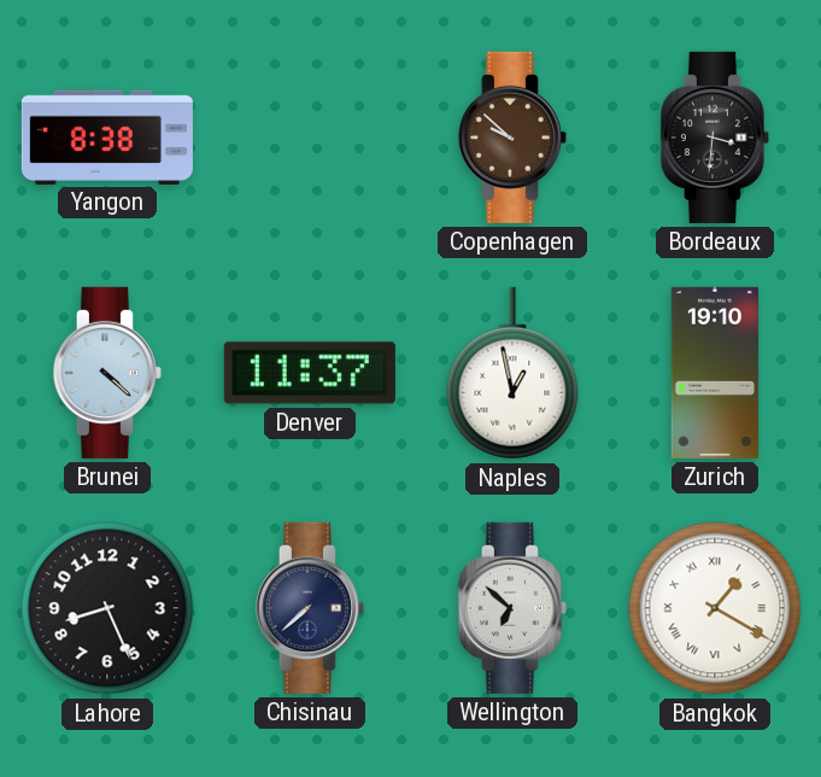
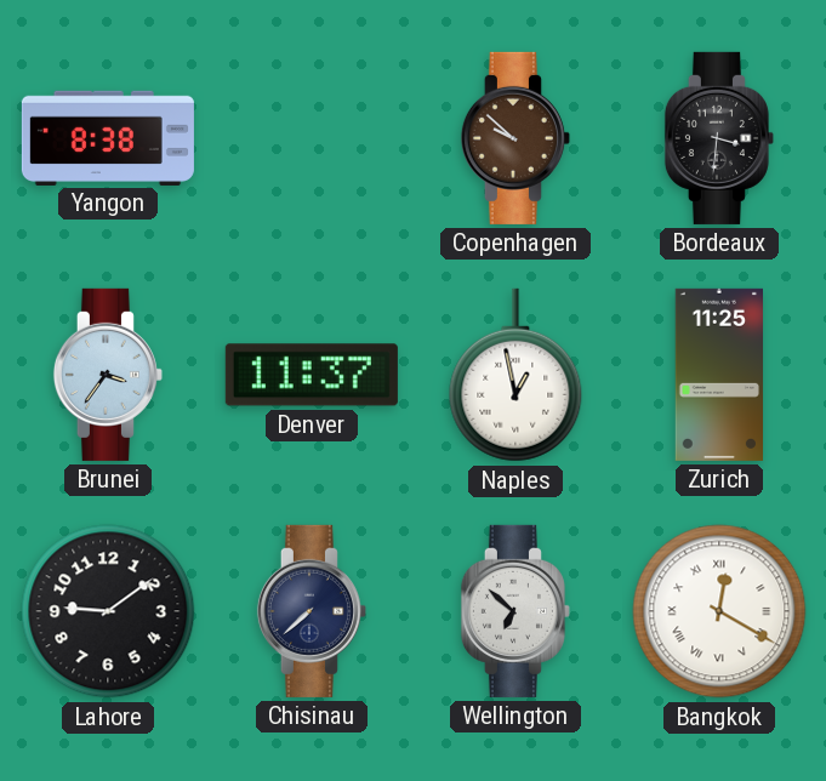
Brunei: 4:22 -> 3:36 (108, 375)
Zurich: 19:10 -> 11:25 (718, 375)
Lahore: 8:26 -> 9:09 (108, 611)
Bangkok: 1:20 -> 12:20 (719, 611)
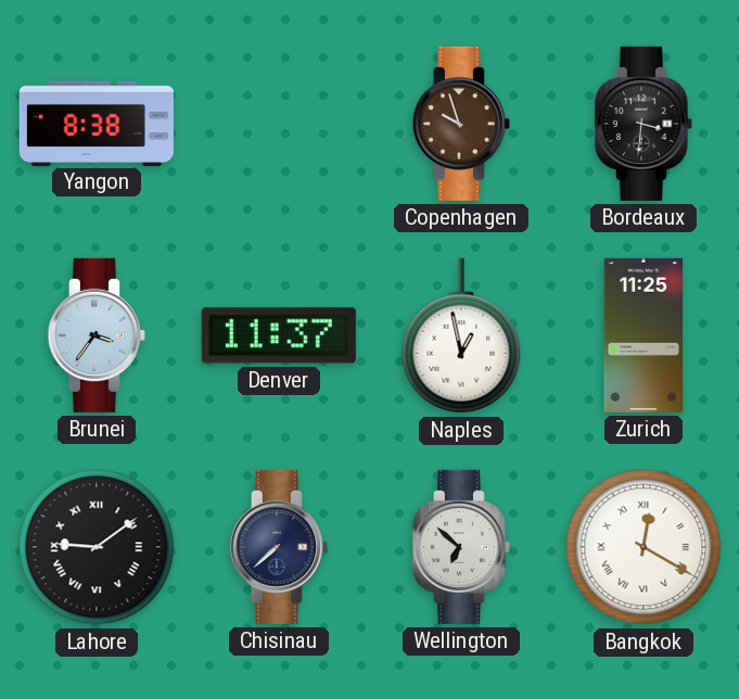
Copenhagen: 9:52 -> 9:57 (461, 124)
Lahore numerals: Arabic -> Roman (97, 547)
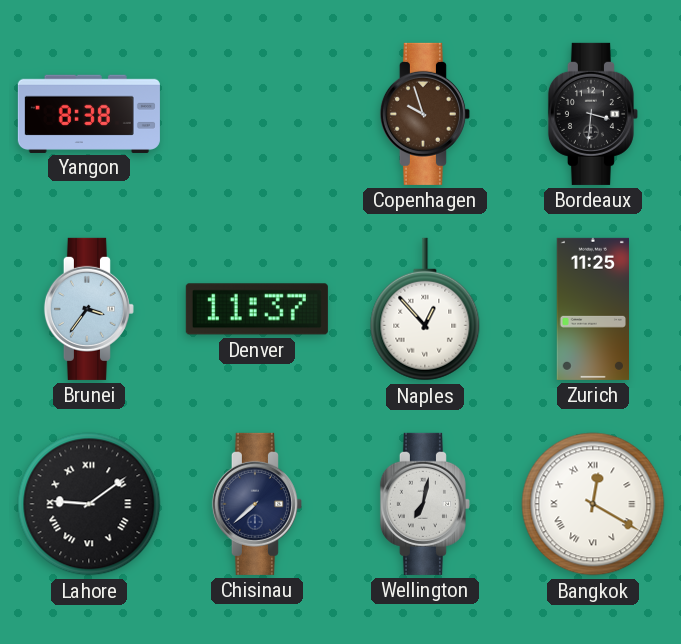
Naples: 12:58 -> 12:53 (425, 309)
Wellington: 6:52 -> 7:02 (425, 504)
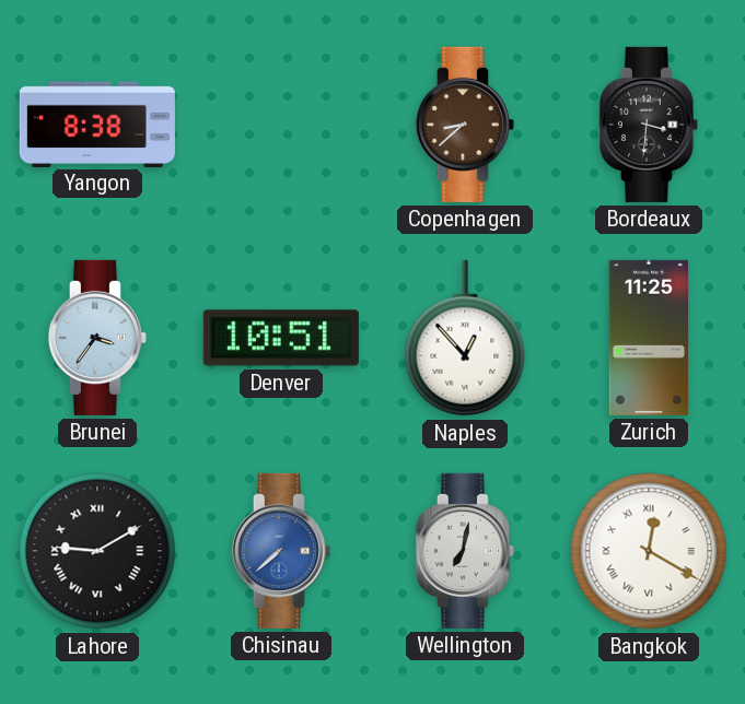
Copenhagen: 9:57 -> 8:38 (465, 125)
Denver: 11:37 -> 10:51 (281, 338)
Lahore: 9:09 -> 9:10 (97, 551)
Chisinau dial: navy -> blue (281, 551)
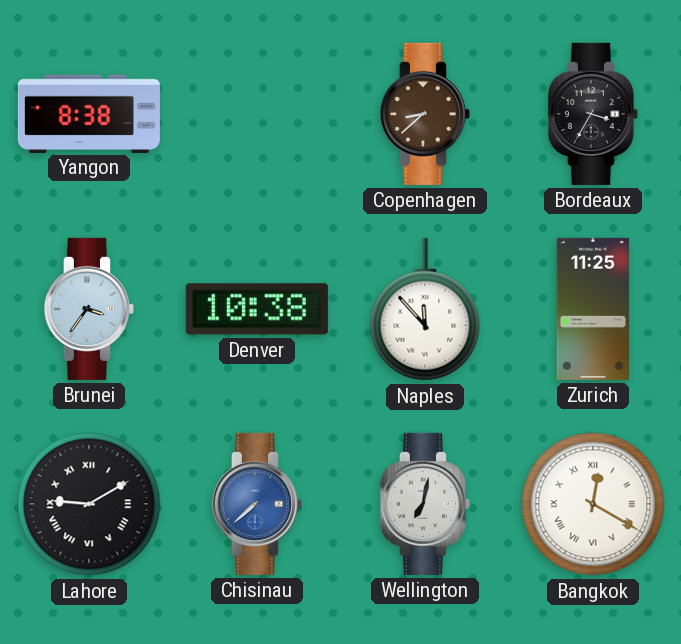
Bordeaux: 3:31 -> 3:35 (593, 114)
Denver: 10:51 -> 10:38 (257, 309)
Naples: 12:53 -> 11:53 (425, 309)
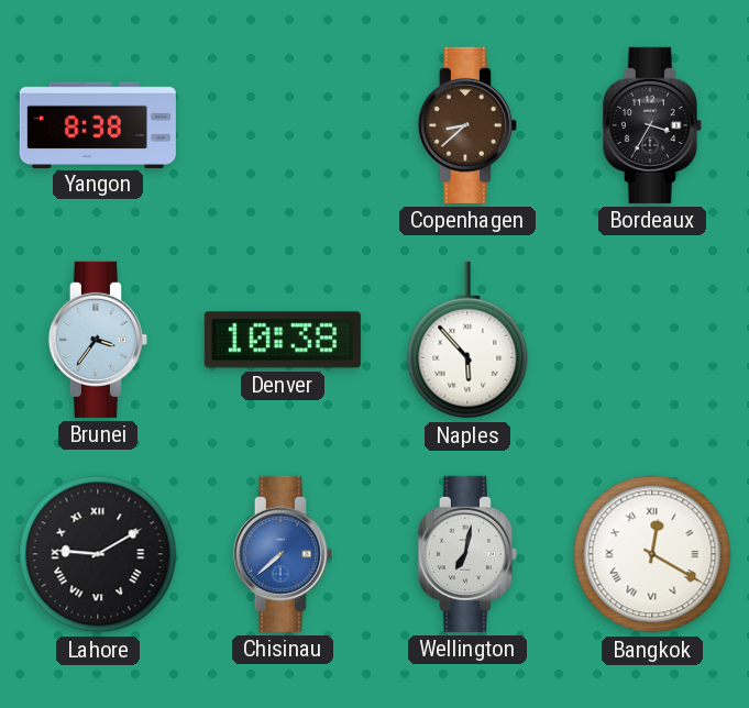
Naples: 11:53 -> 5:53 (467, 340)
Zurich: 11:25 -> none (592, 309)
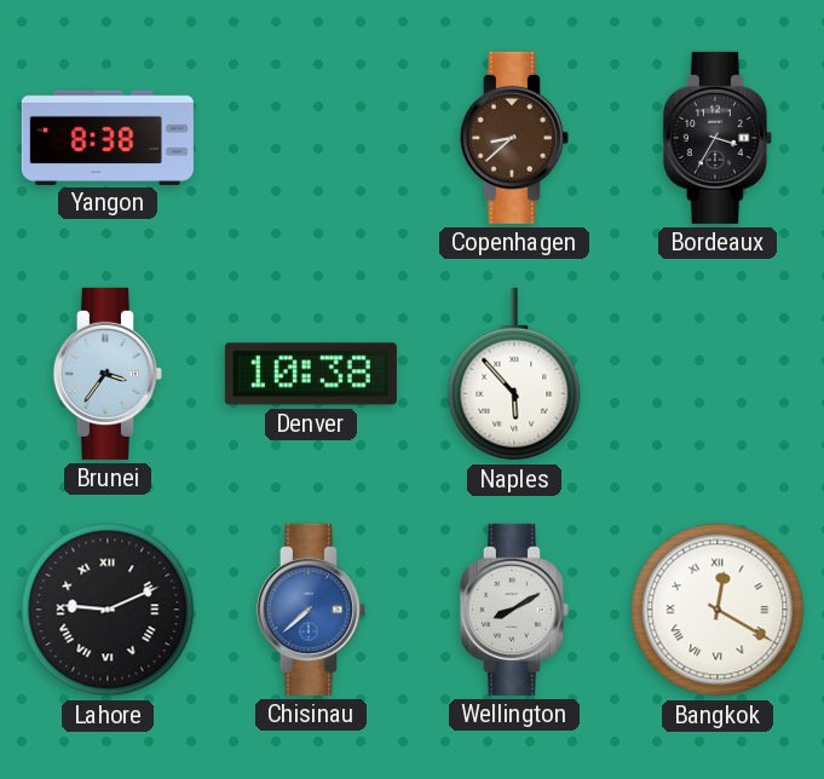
Lahore: 9:10 -> 9:11 (108, 610)
Wellington: 7:02 -> 8:10 (514, 610)
